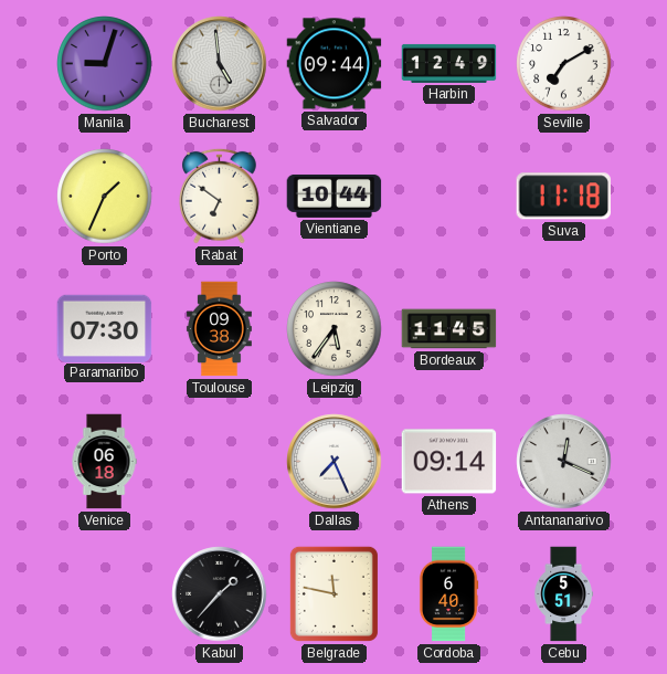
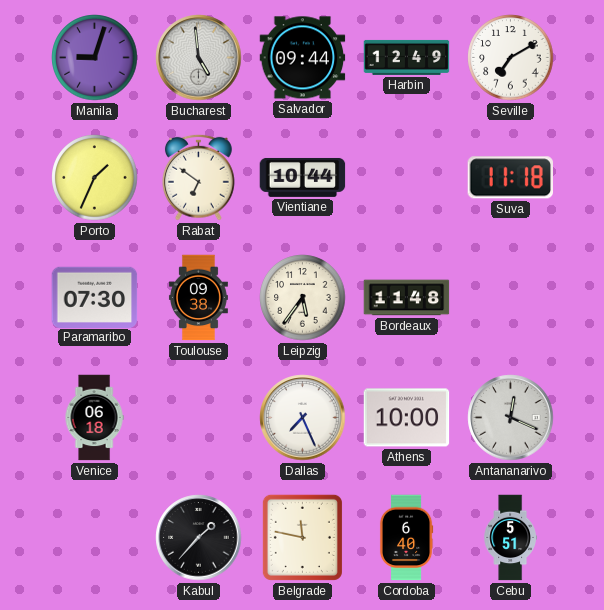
Bordeaux: 11:45 -> 11:48 (407, 298)
Athens: 09:14 -> 10:00 (407, 418)
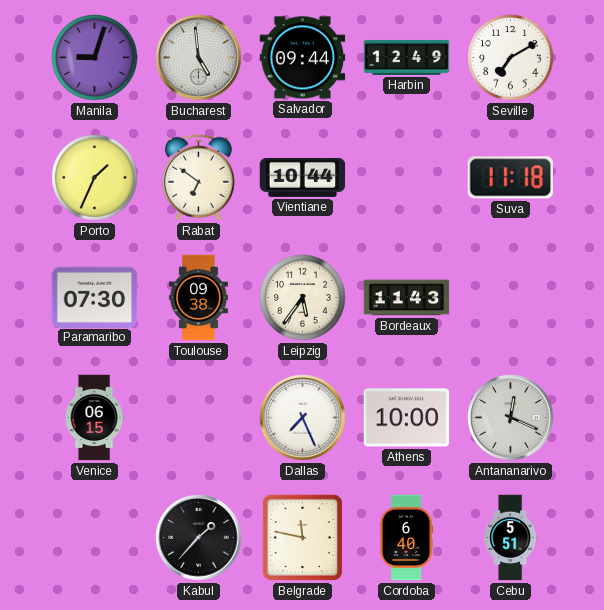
Bordeaux: 11:48 -> 11:43 (407, 298)
Venice: 06:18 -> 06:15 (94, 418)
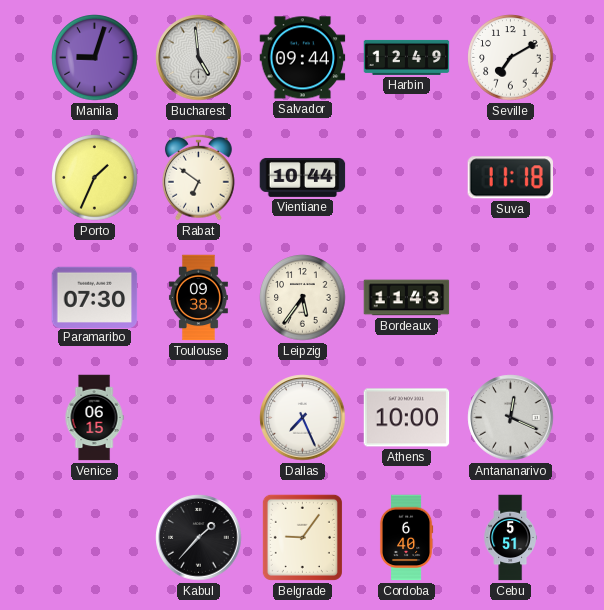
Belgrade: 11:47 -> 9:06 (302, 537)
